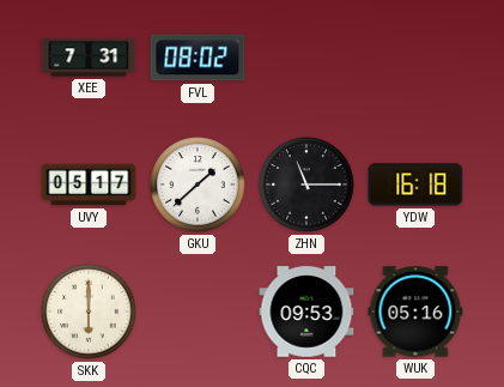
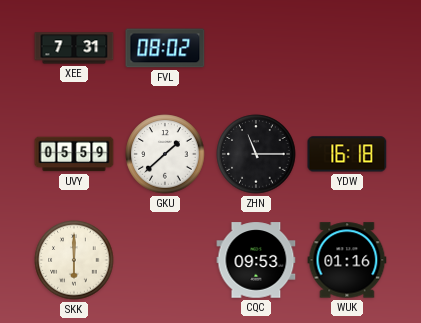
UVY: 05:17 -> 05:59 (74, 154)
WUK: 05:16 -> 01:16 (347, 260)
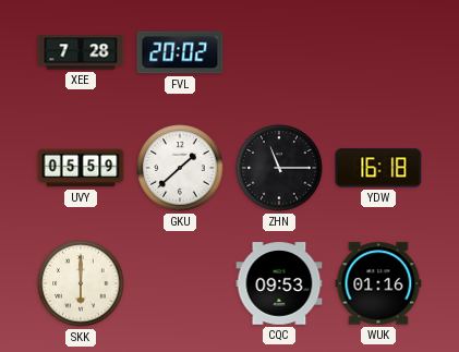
XEE: 7:31 -> 7:28 (81, 52)
FVL: 08:02 -> 20:02 (180, 52)
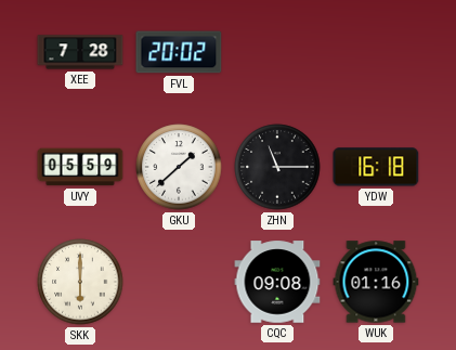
CQC: 09:53 -> 09:08 (277, 282)
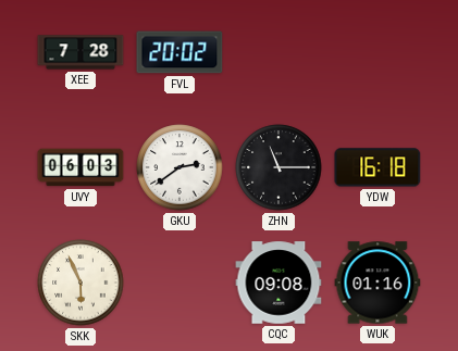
UVY: 05:59 -> 06:03 (81, 167)
GKU: 1:38 -> 2:39 (180, 167)
SKK: 6:00 -> 5:56 (81, 283)
